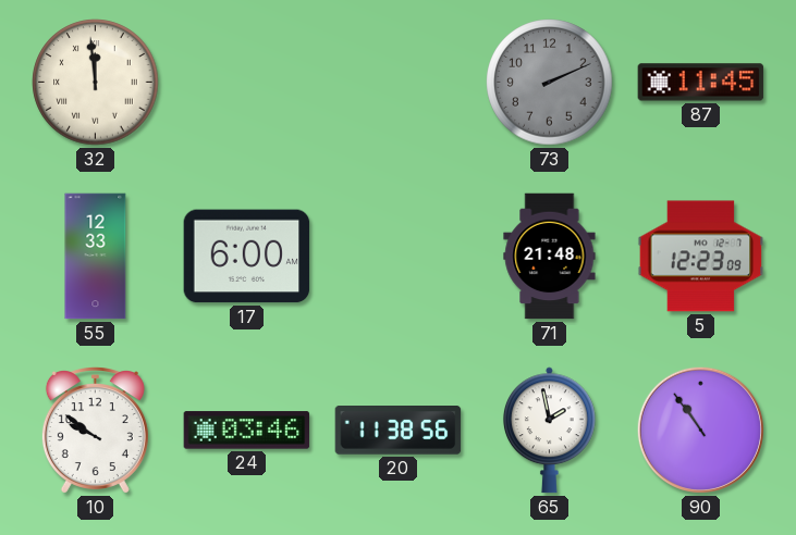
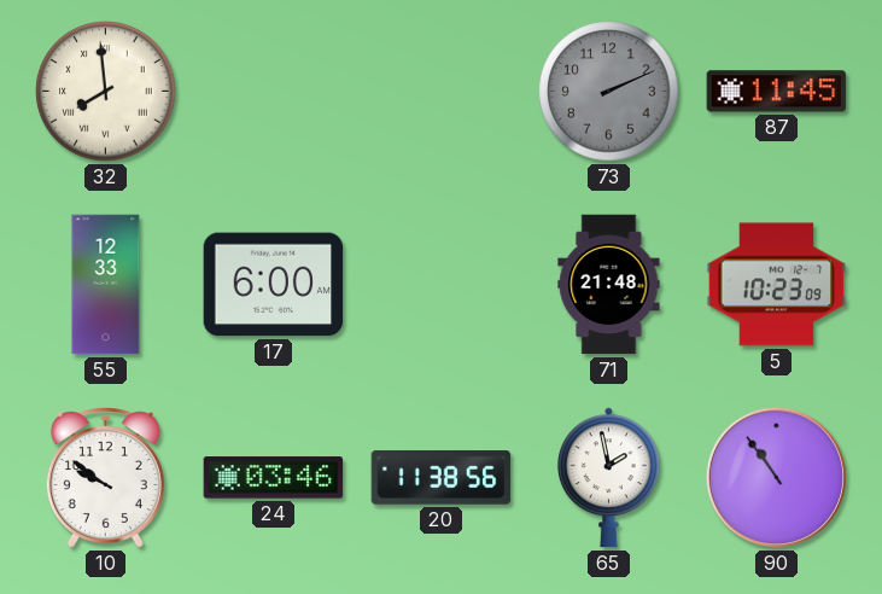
32: 11:59 -> 7:59 (106, 92)
5: 12:23 -> 10:23 (777, 285)
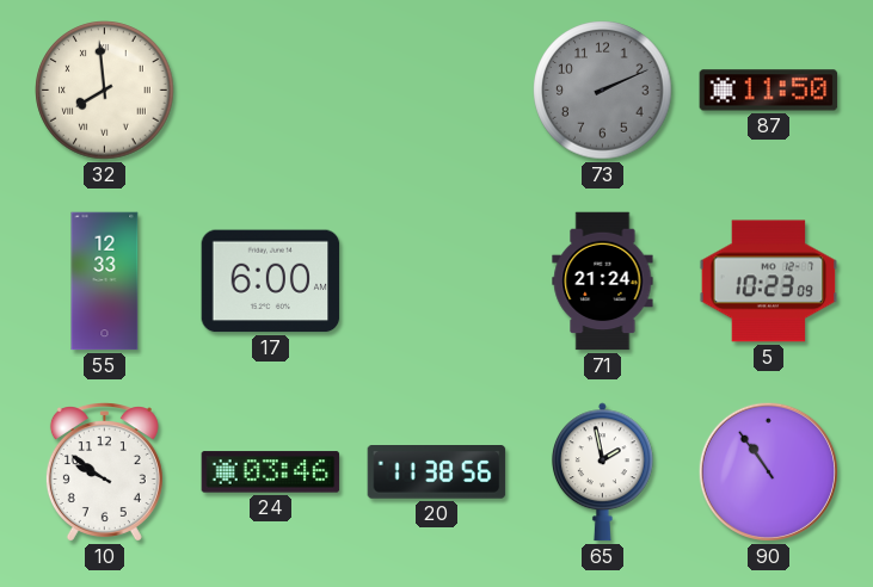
87: 11:45 -> 11:50 (769, 91)
71: 21:48 -> 21:24 (603, 282)
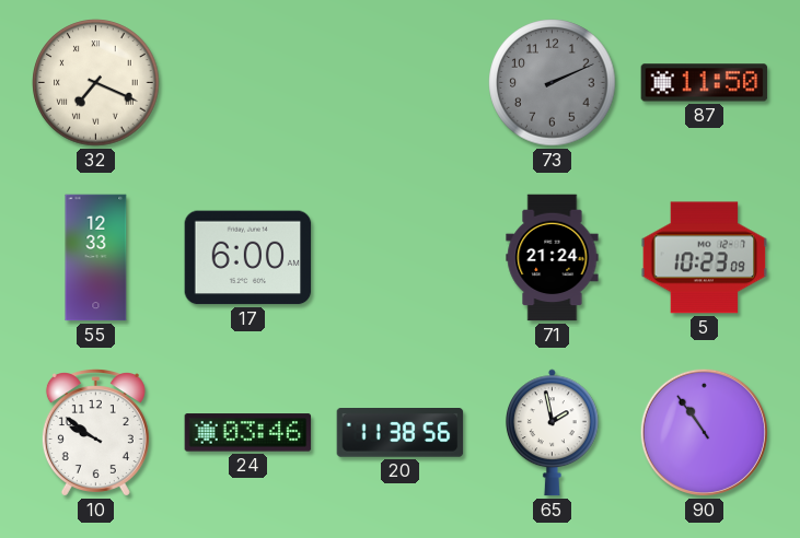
32: 7:59 -> 7:19 (96, 83)
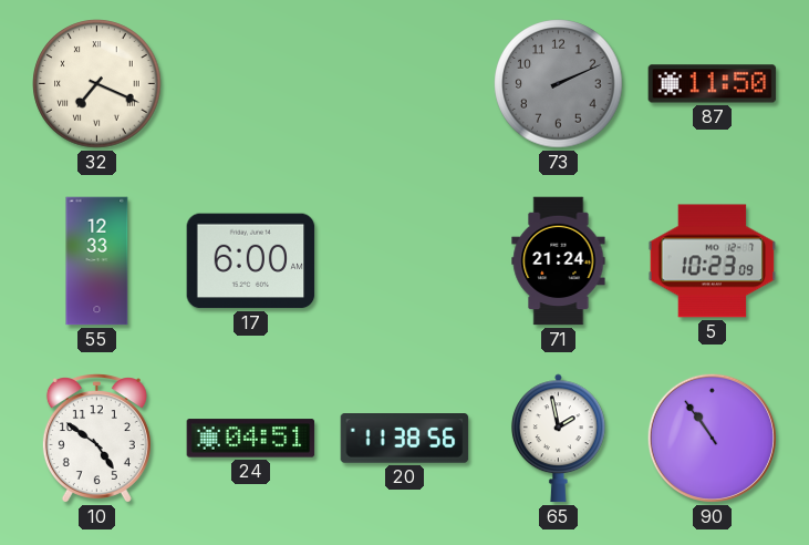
10: 9:51 -> 4:51 (96, 439)
24: 03:46 -> 04:51 (251, 439)
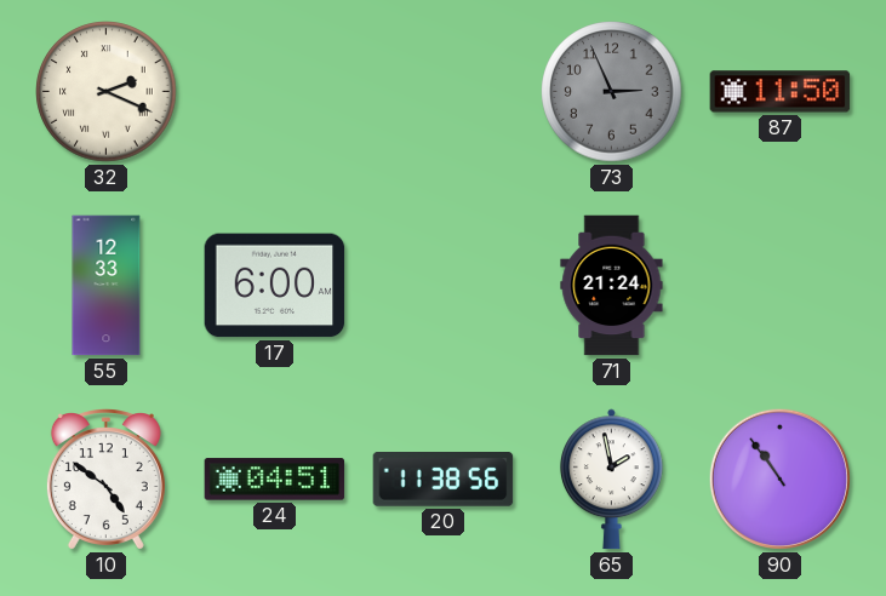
32: 7:19 -> 2:19 (107, 92)
73: 2:11 -> 2:56 (612, 92)
5: 10:23 -> none (713, 261)
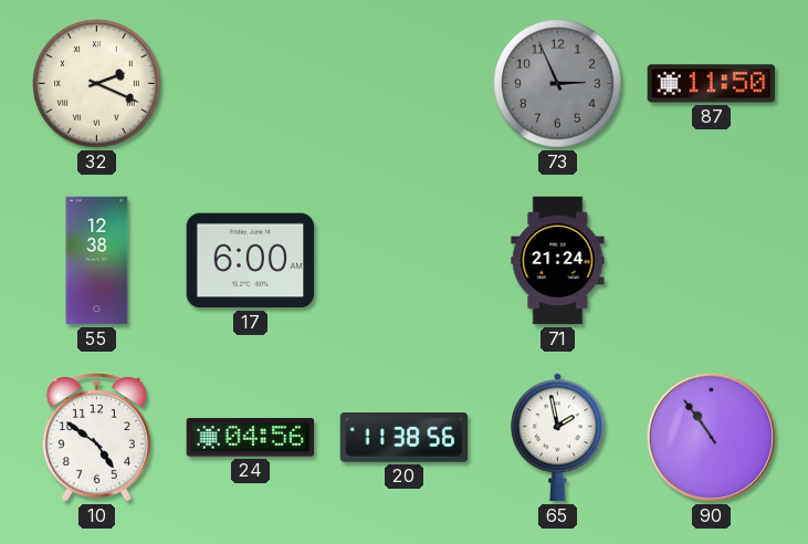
55: 12:33 -> 12:38 (97, 261)
24: 04:51 -> 04:56 (251, 438)
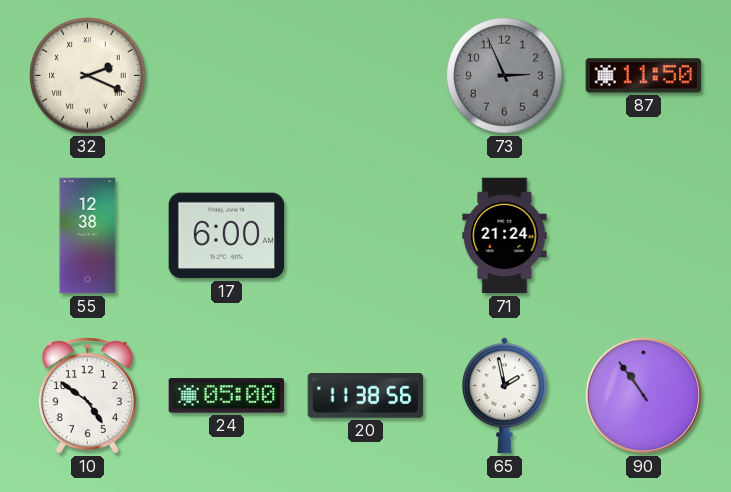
24: 04:56 -> 05:00 (227, 396)
